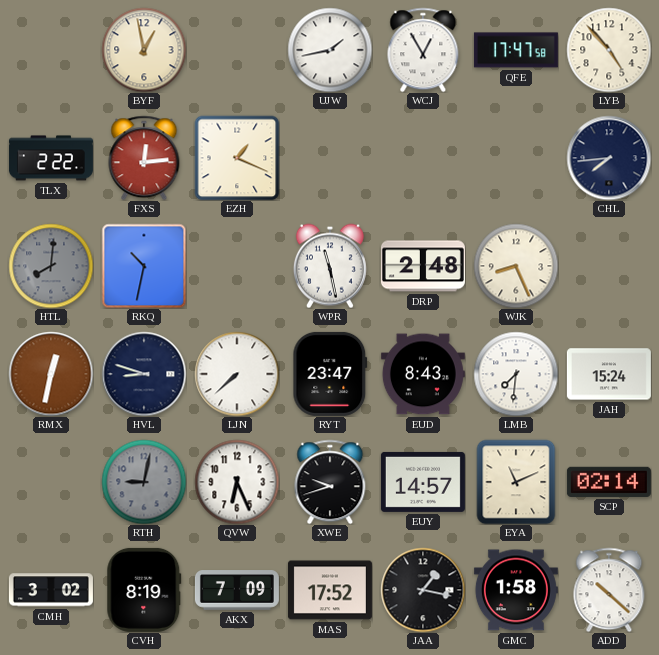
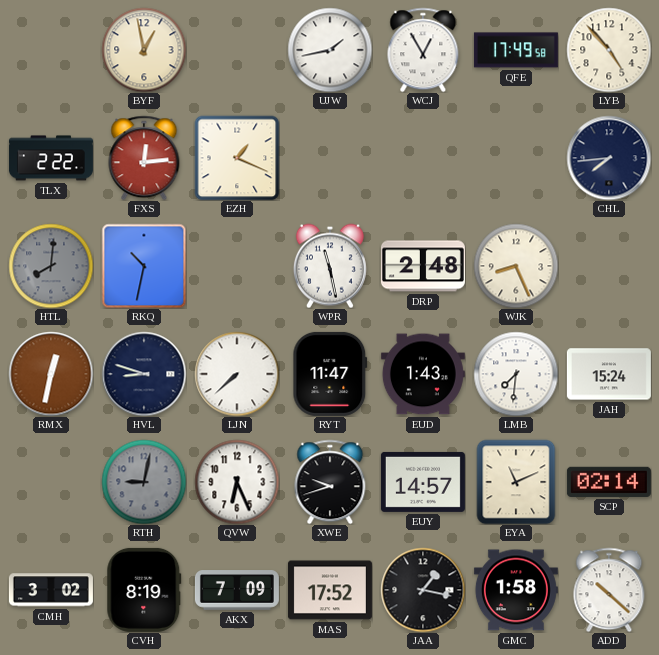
QFE: 17:47 -> 17:49 (516, 50)
RYT: 23:47 -> 11:47 (330, 374)
EUD: 8:43 -> 1:43 (423, 374)
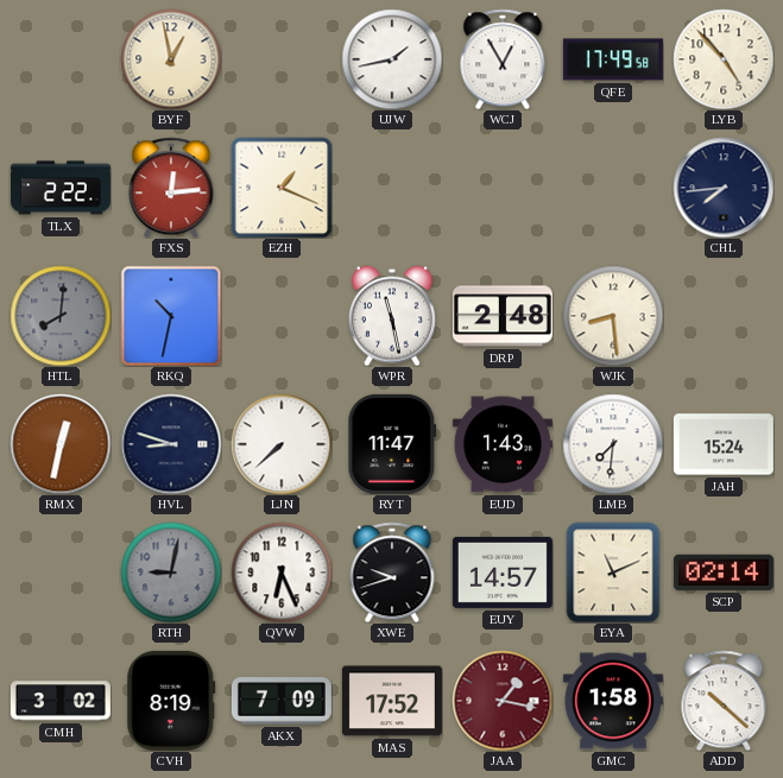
WJK: 8:26 -> 8:29 (613, 316)
JAA dial: black -> burgundy (503, 701)
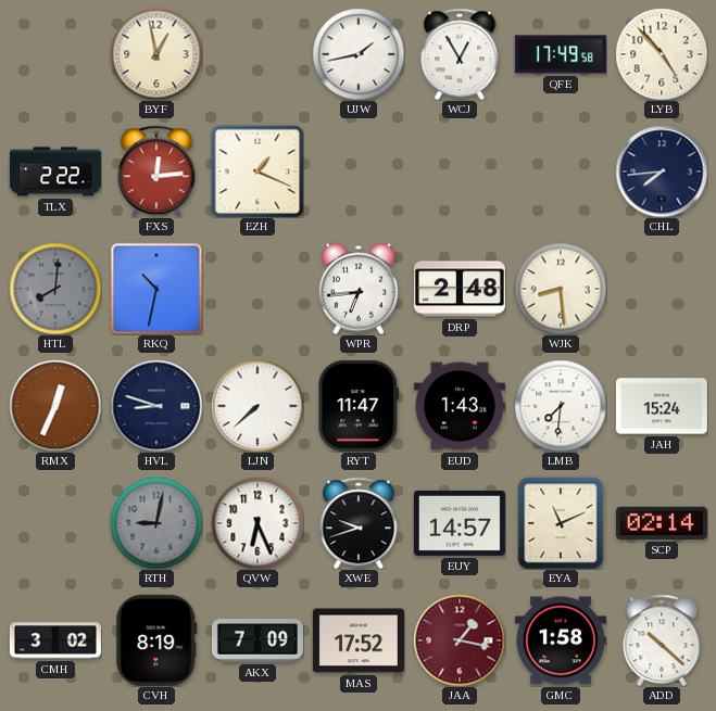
WPR: 11:28 -> 6:44 (359, 289)
RMX: 12:32 -> 12:34 (55, 406)
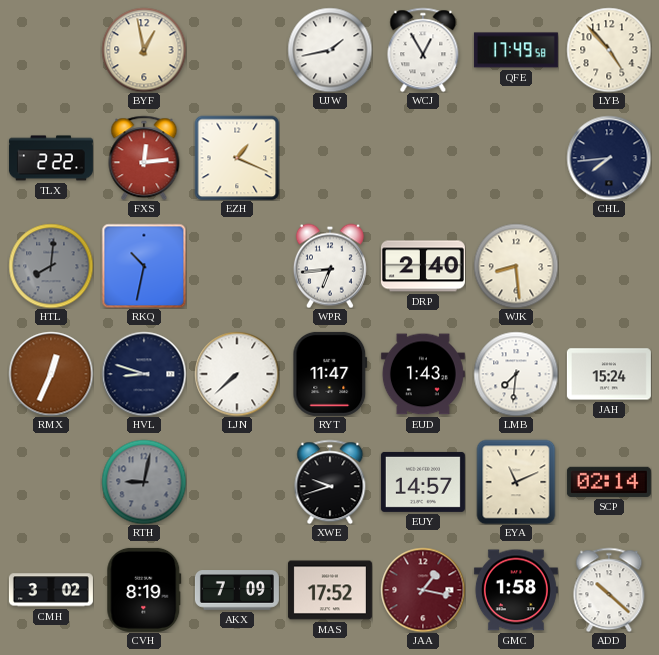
DRP: 2:48 -> 2:40 (423, 266)
QVW: 6:26 -> none (257, 523)
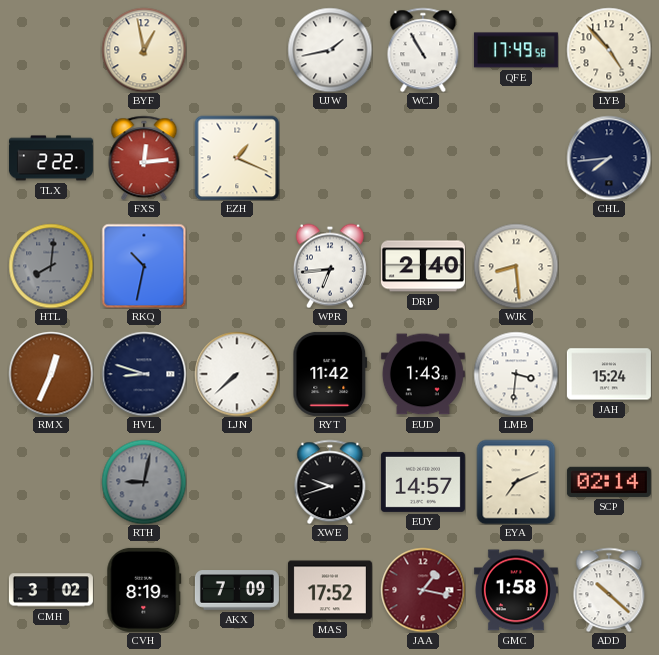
WCJ: 12:55 -> 10:55 (423, 50)
RYT: 11:47 -> 11:42 (330, 374)
LMB: 7:31 -> 3:31 (516, 374)
EYA: 11:11 -> 7:11 (516, 482)
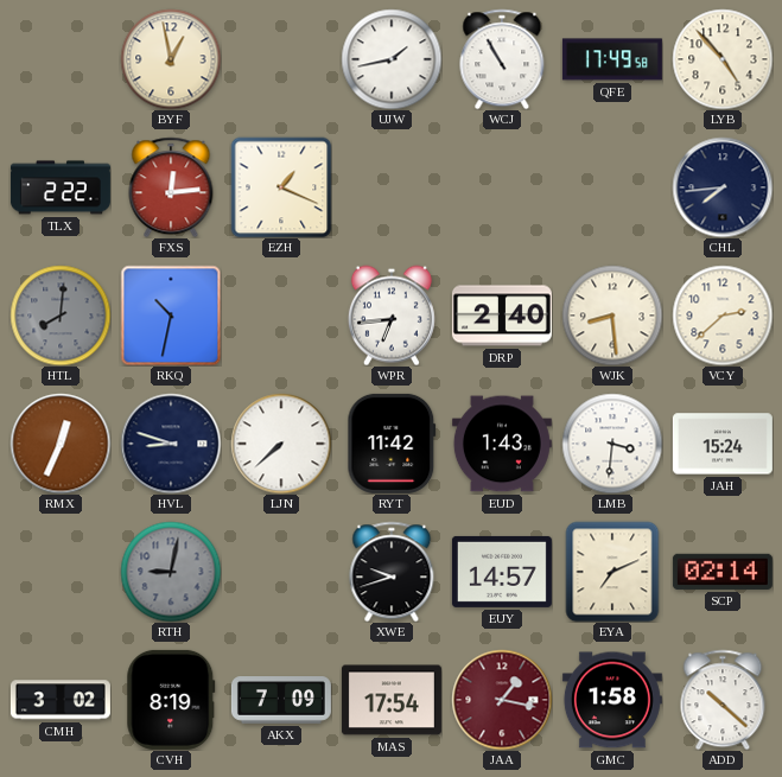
VCY: none -> 2:38 (723, 316)
MAS: 17:52 -> 17:54 (392, 700)
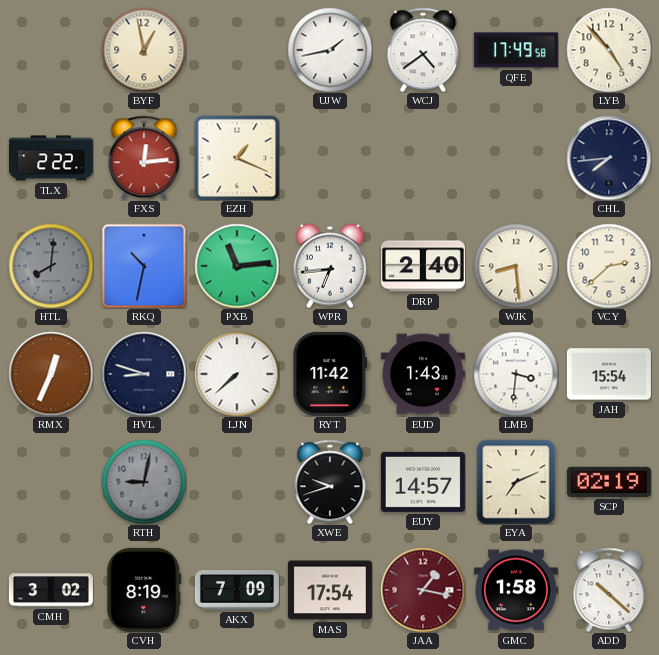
WCJ: 10:55 -> 4:39 (423, 50)
PXB: none -> 11:14 (237, 266)
JAH: 15:24 -> 15:54 (609, 374)
SCP: 02:14 -> 02:19 (609, 482)
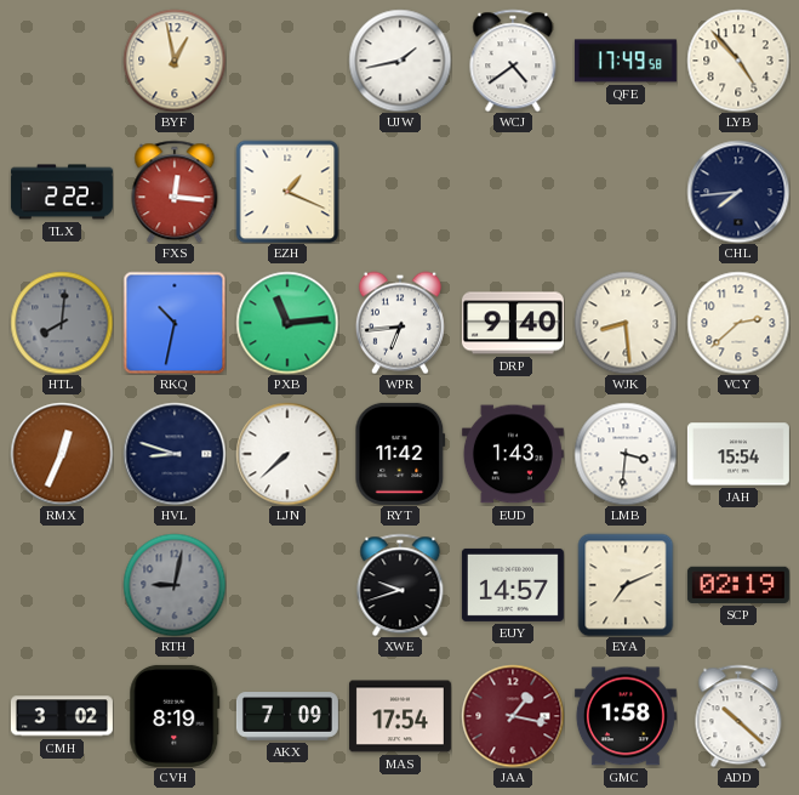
FXS: 12:14 -> 12:16 (175, 192)
DRP: 2:40 -> 9:40 (513, 323)
